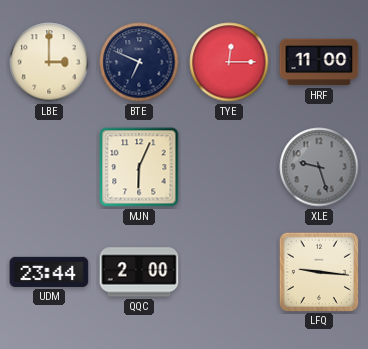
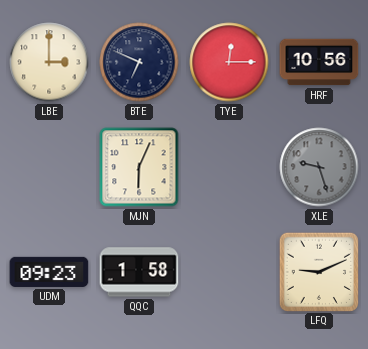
HRF: 11:00 -> 10:56 (319, 62)
UDM: 23:44 -> 09:23 (49, 272)
QQC: 2:00 -> 1:58 (139, 272)
LFQ: 9:16 -> 9:11 (318, 271)
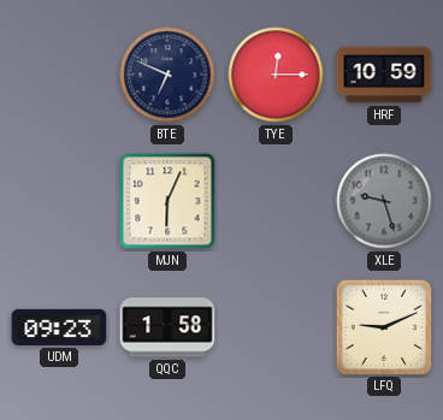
LBE: 3:00 -> none (49, 62)
HRF: 10:56 -> 10:59 (384, 75)
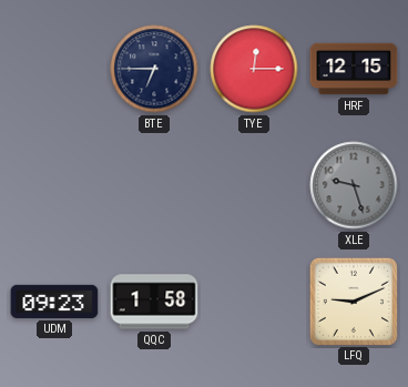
BTE: 6:49 -> 6:45 (154, 69)
HRF: 10:59 -> 12:15 (354, 69)
MJN: 6:04 -> none (167, 201)
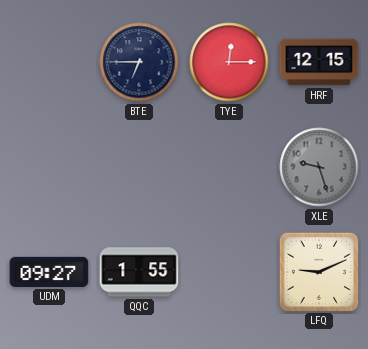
UDM: 09:23 -> 09:27 (49, 272)
QQC: 1:58 -> 1:55 (139, 272)
